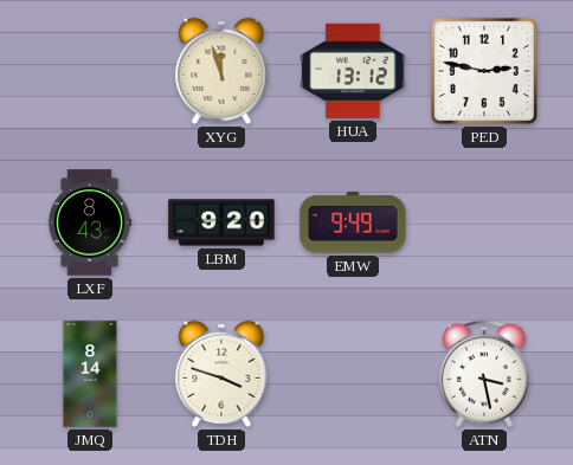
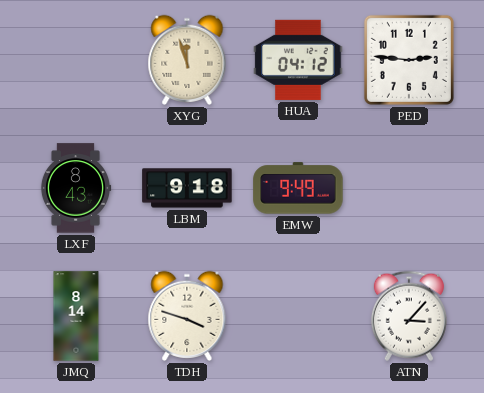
HUA: 13:12 -> 04:12 (298, 60)
PED: 2:47 -> 2:46 (409, 60)
LBM: 9:20 -> 9:18 (187, 188)
ATN: 3:28 -> 3:07 (409, 316)
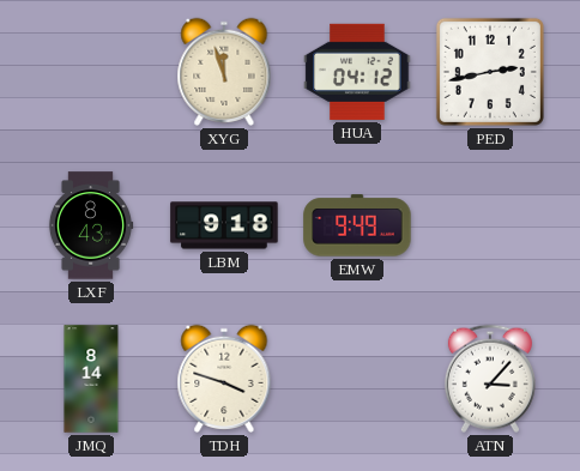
PED: 2:46 -> 2:43 (490, 72)
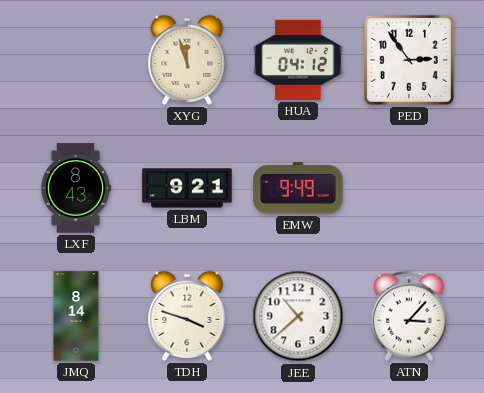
PED: 2:43 -> 2:54 (409, 60)
LBM: 9:18 -> 9:21 (187, 188)
JEE: none -> 10:38 (298, 316)
